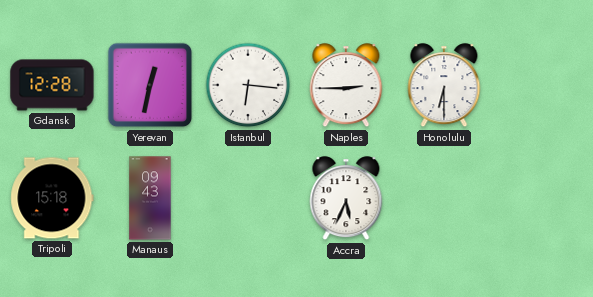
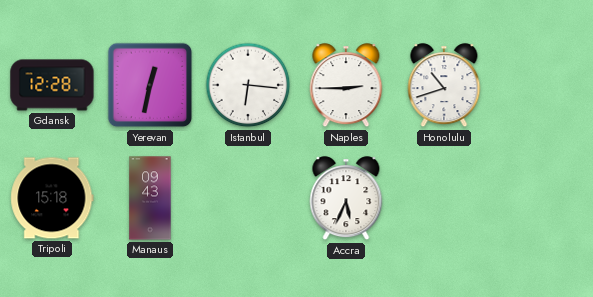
Honolulu: 6:30 -> 10:42 (444, 86)
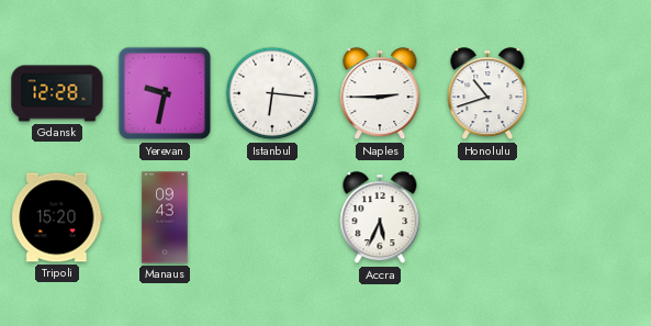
Yerevan: 12:32 -> 9:32 (165, 93)
Tripoli: 15:18 -> 15:20 (57, 217)
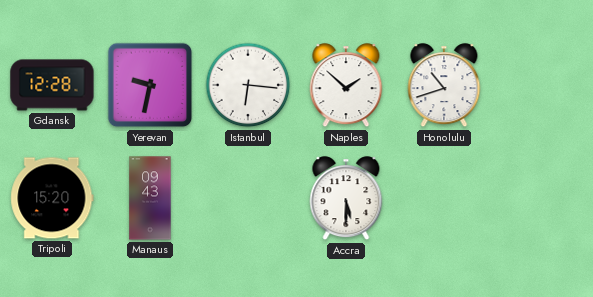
Naples: 2:45 -> 1:52 (346, 86)
Accra: 5:34 -> 5:30 (346, 199)
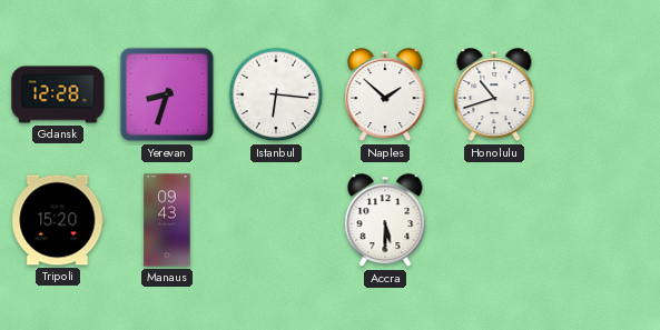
Yerevan: 9:32 -> 8:33 (167, 94)
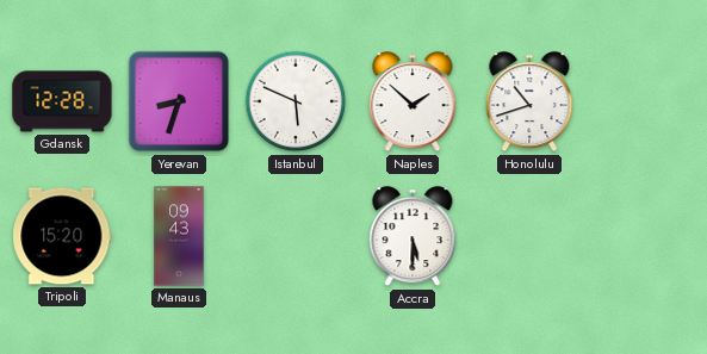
Istanbul: 6:16 -> 5:49 (296, 101)
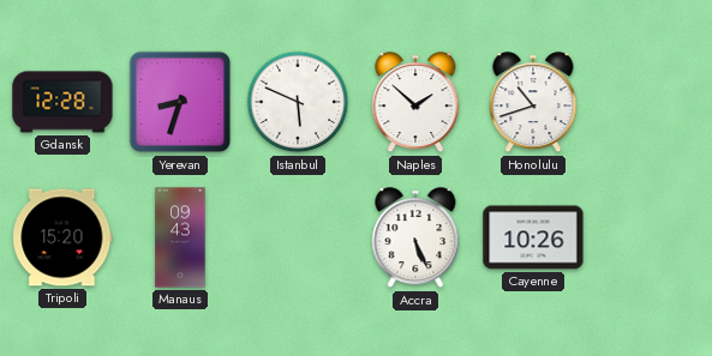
Accra: 5:30 -> 5:26 (415, 239)
Cayenne: none -> 10:26 (533, 237)
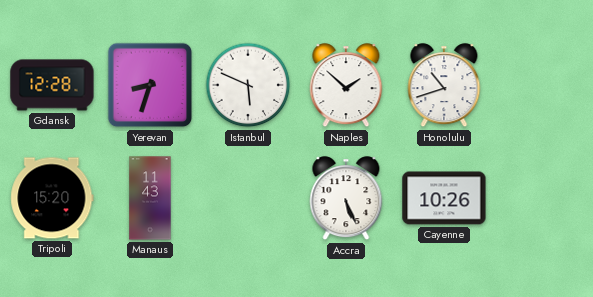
Manaus: 09:43 -> 11:43 (150, 198)
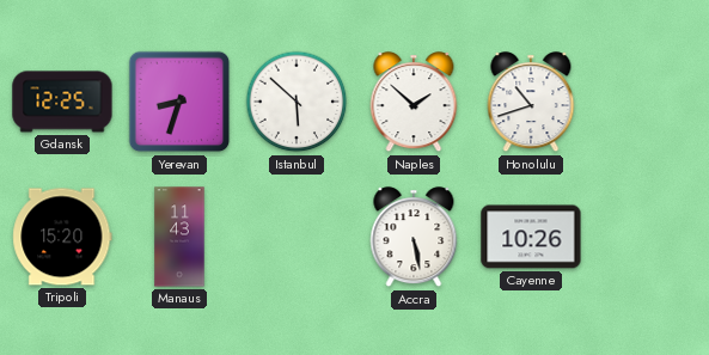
Gdansk: 12:28 -> 12:25 (62, 102)
Istanbul: 5:49 -> 5:52 (297, 102)
Accra: 5:26 -> 5:28 (414, 238)
